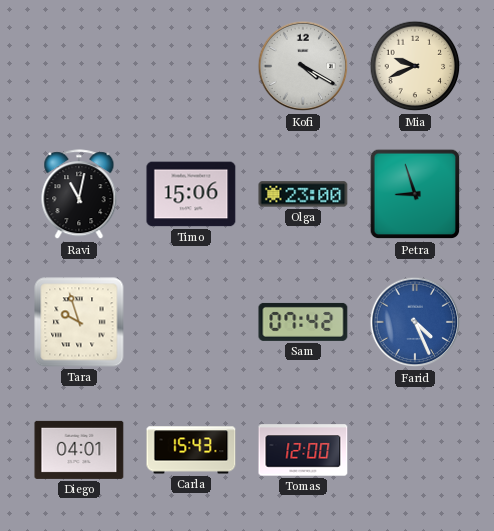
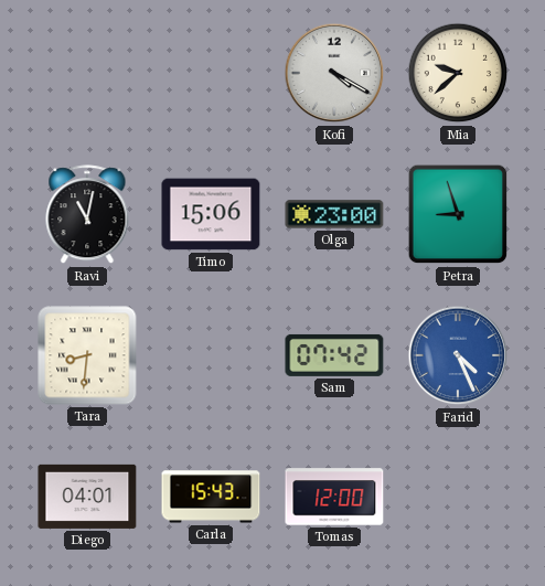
Mia: 9:41 -> 9:38 (458, 73)
Tara: 9:57 -> 8:31 (87, 355)
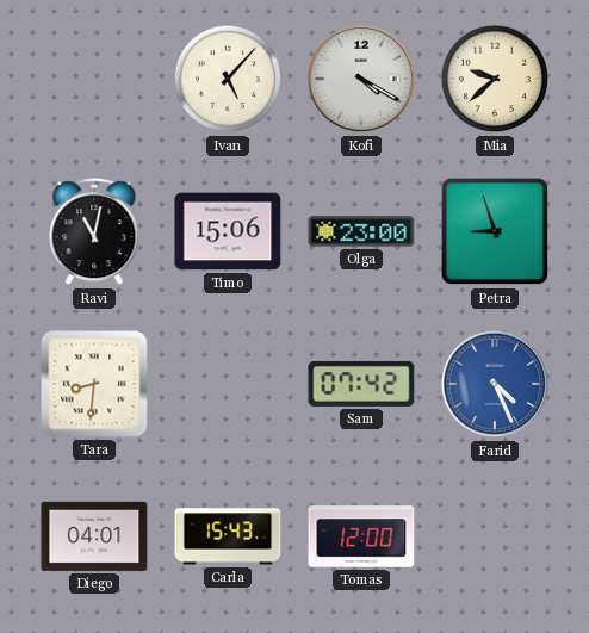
Ivan: none -> 5:07 (228, 79)
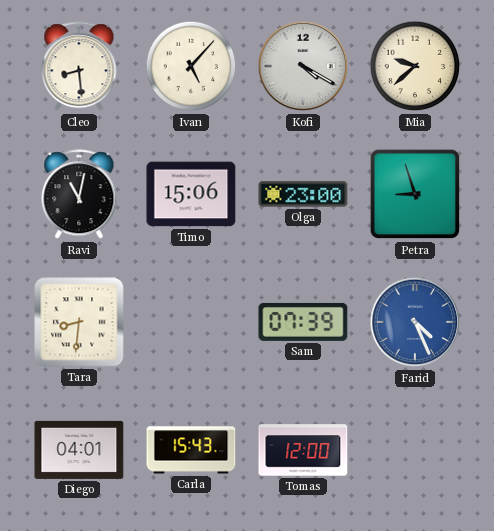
Cleo: none -> 8:29 (79, 67)
Sam: 07:42 -> 07:39 (303, 322)
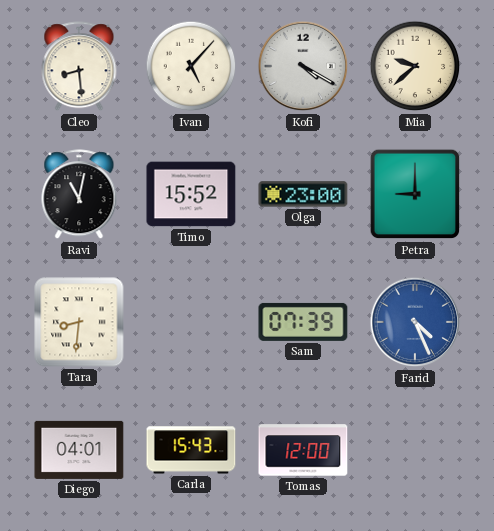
Timo: 15:06 -> 15:52 (191, 194)
Petra: 8:57 -> 9:00 (415, 194)
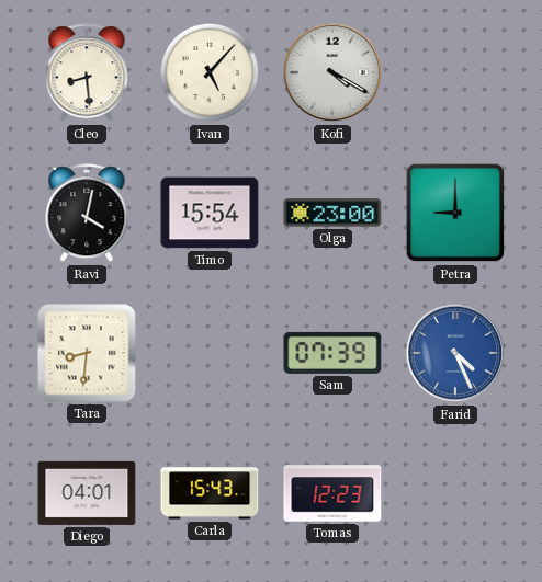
Mia: 9:38 -> none (415, 66)
Ravi: 11:02 -> 4:02 (87, 214)
Timo: 15:52 -> 15:54 (210, 213)
Tomas: 12:00 -> 12:23 (332, 493)
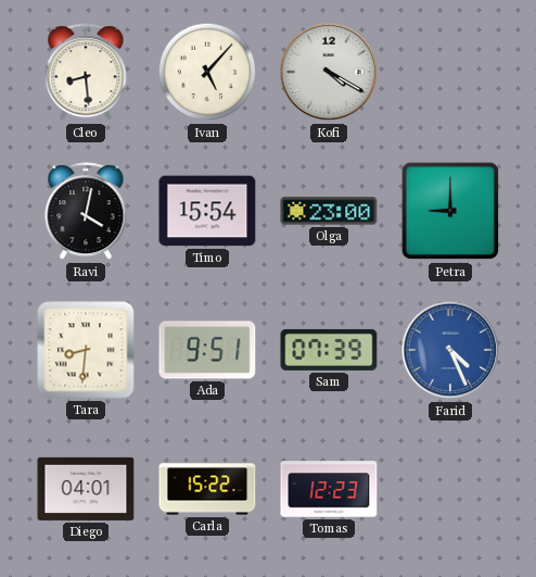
Ada: none -> 9:51 (207, 350)
Carla: 15:43 -> 15:22 (207, 489)
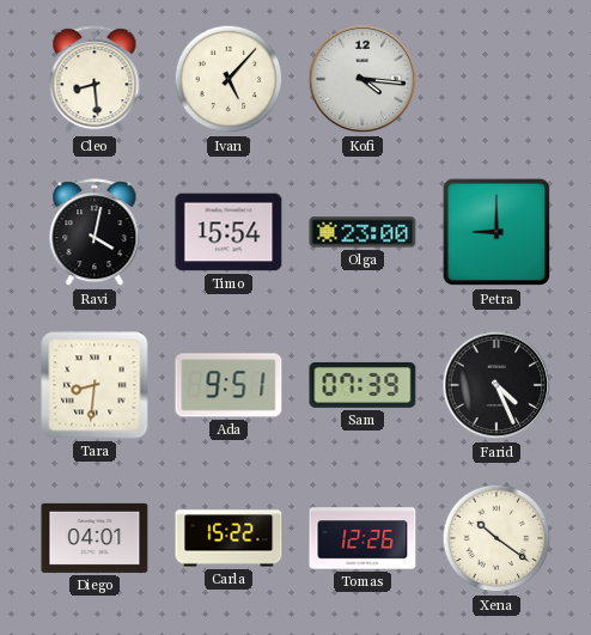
Kofi: 4:20 -> 4:16 (362, 79)
Farid dial: blue -> black (496, 385)
Tomas: 12:23 -> 12:26 (362, 538)
Xena: none -> 10:21 (496, 538)
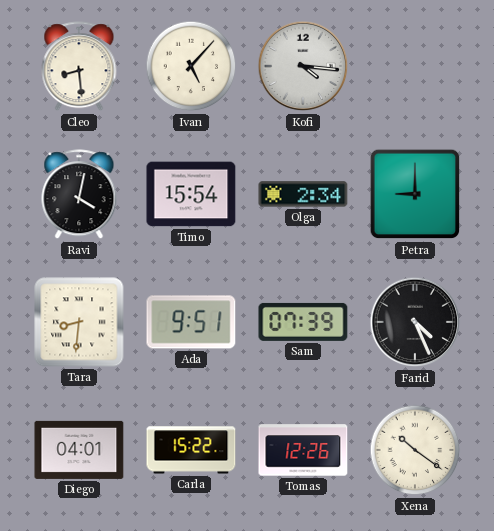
Olga: 23:00 -> 2:34 (303, 194)
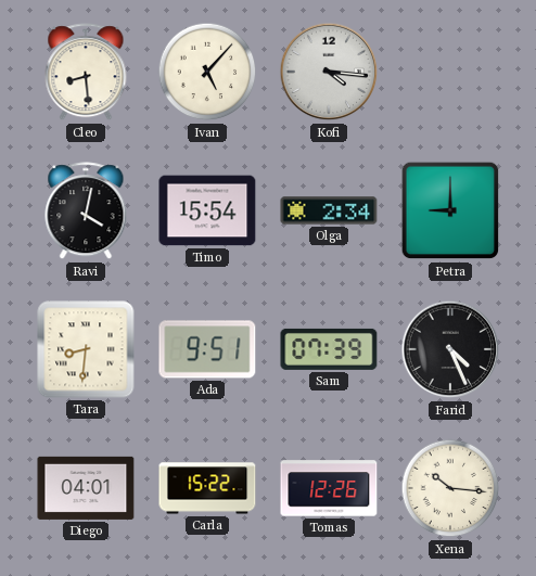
Xena: 10:21 -> 10:16 (450, 488)
